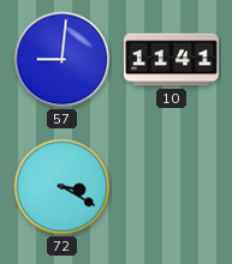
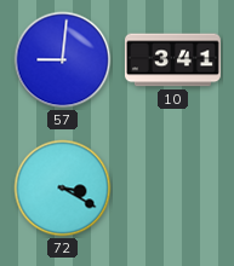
10: 11:41 -> 3:41 (172, 60)
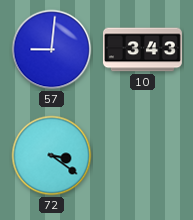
10: 3:41 -> 3:43 (142, 50)
72: 3:20 -> 3:21 (52, 156)
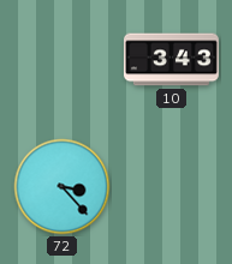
57: 9:01 -> none (52, 50)
72: 3:21 -> 3:23 (63, 187)
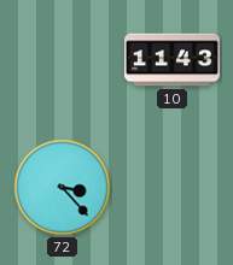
10: 3:43 -> 11:43 (171, 60)
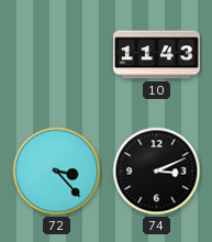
74: none -> 3:11 (157, 172)
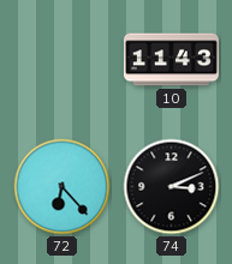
72: 3:23 -> 6:23 (63, 187)
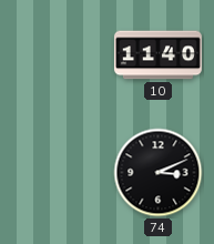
10: 11:43 -> 11:40 (157, 55)
72: 6:23 -> none (63, 187)
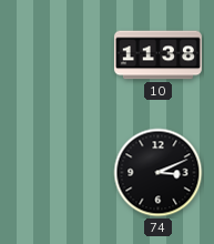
10: 11:40 -> 11:38 (157, 55)
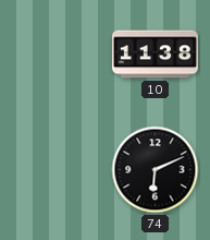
74: 3:11 -> 6:11 (156, 170)
